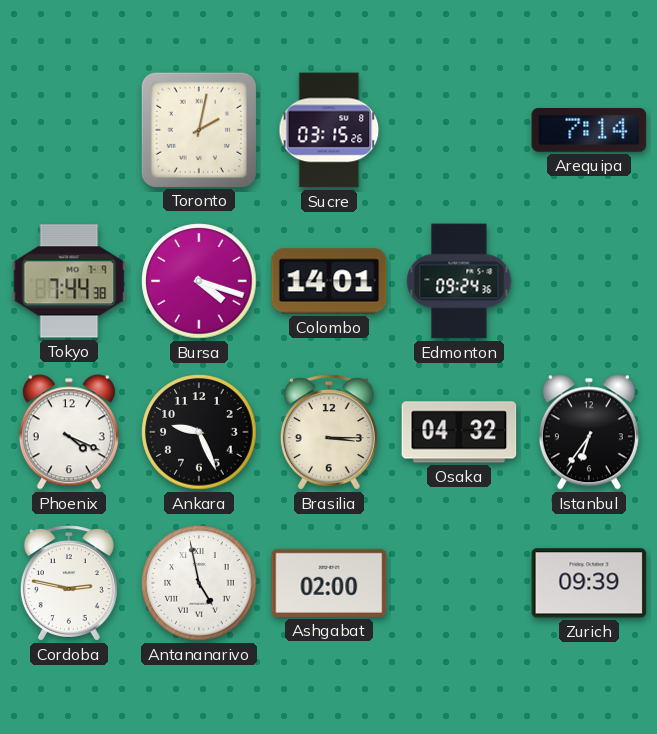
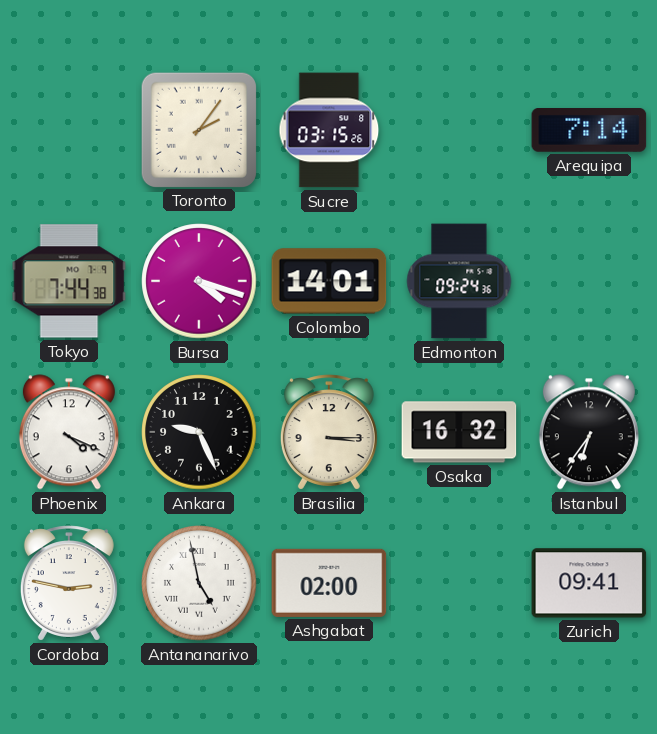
Toronto: 2:02 -> 2:06 (198, 129)
Osaka: 04:32 -> 16:32 (459, 432)
Zurich: 09:39 -> 09:41 (589, 583)
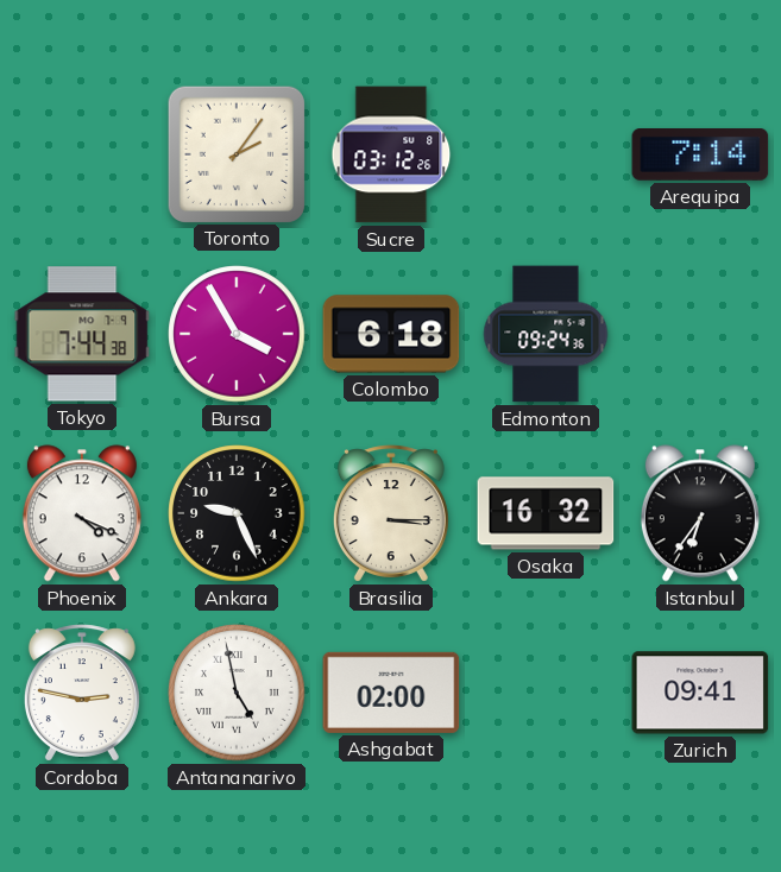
Sucre: 03:15 -> 03:12 (391, 154)
Bursa: 4:18 -> 3:55 (237, 334)
Colombo: 14:01 -> 6:18 (391, 334)
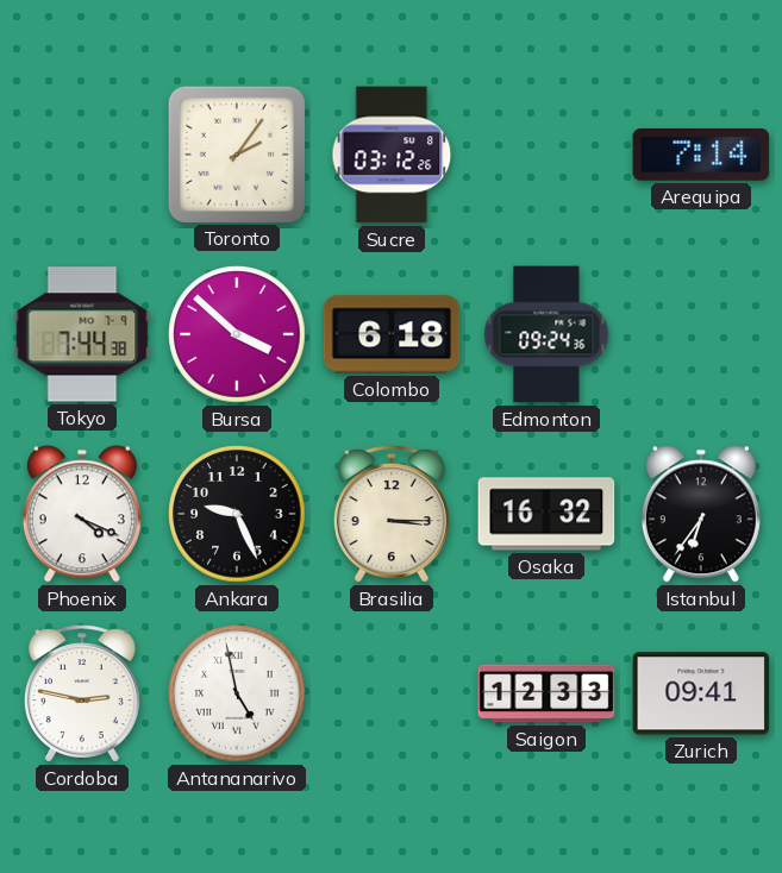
Bursa: 3:55 -> 3:52 (237, 334)
Ashgabat: 02:00 -> none (391, 693)
Saigon: none -> 12:33 (546, 693)
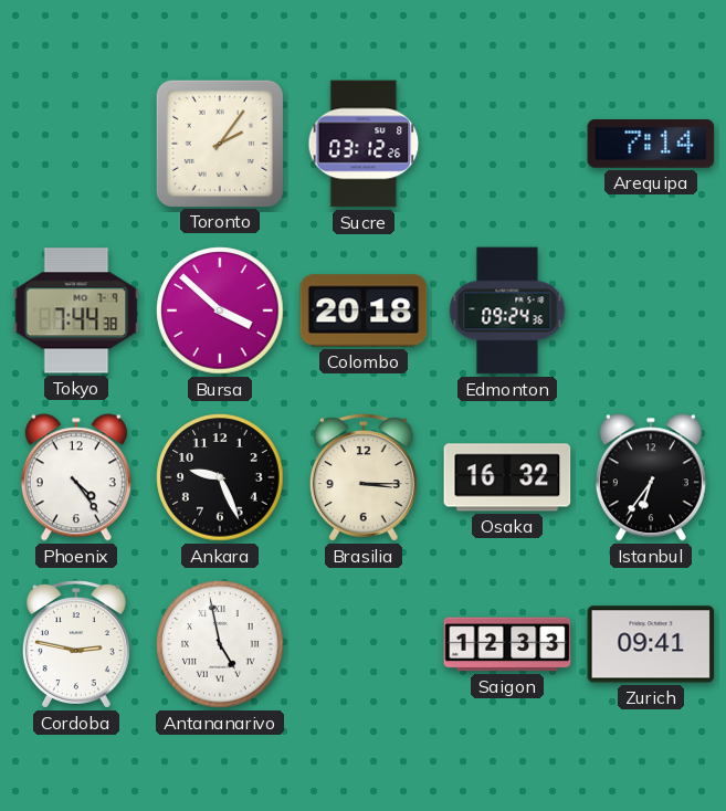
Colombo: 6:18 -> 20:18 (364, 310)
Phoenix: 4:19 -> 4:24 (76, 477)
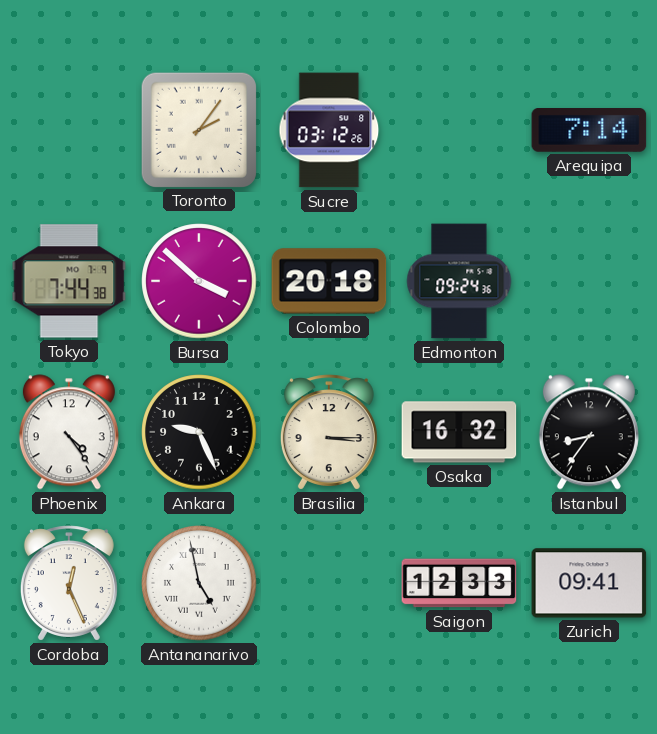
Istanbul: 6:36 -> 8:36 (589, 432)
Cordoba: 2:47 -> 12:26 (69, 583)
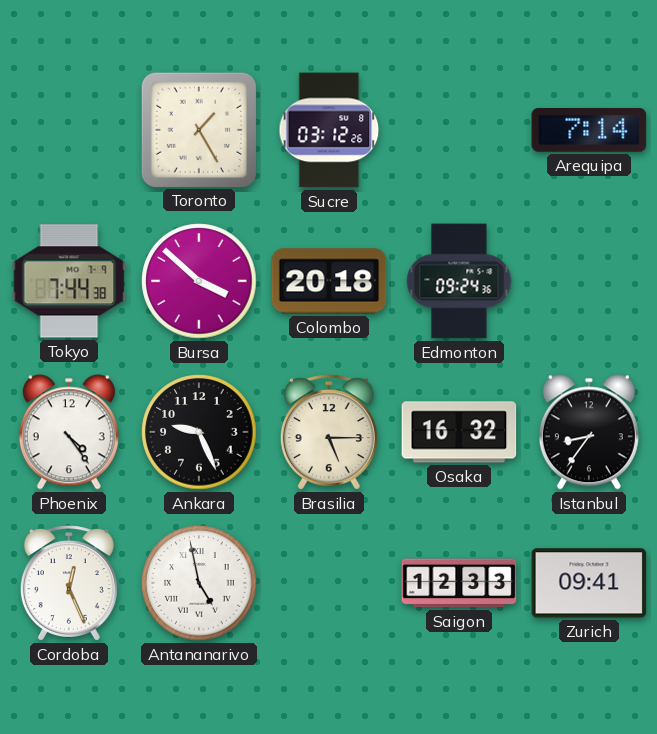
Toronto: 2:06 -> 1:25 (198, 129)
Brasilia: 3:15 -> 5:15 (329, 432)
